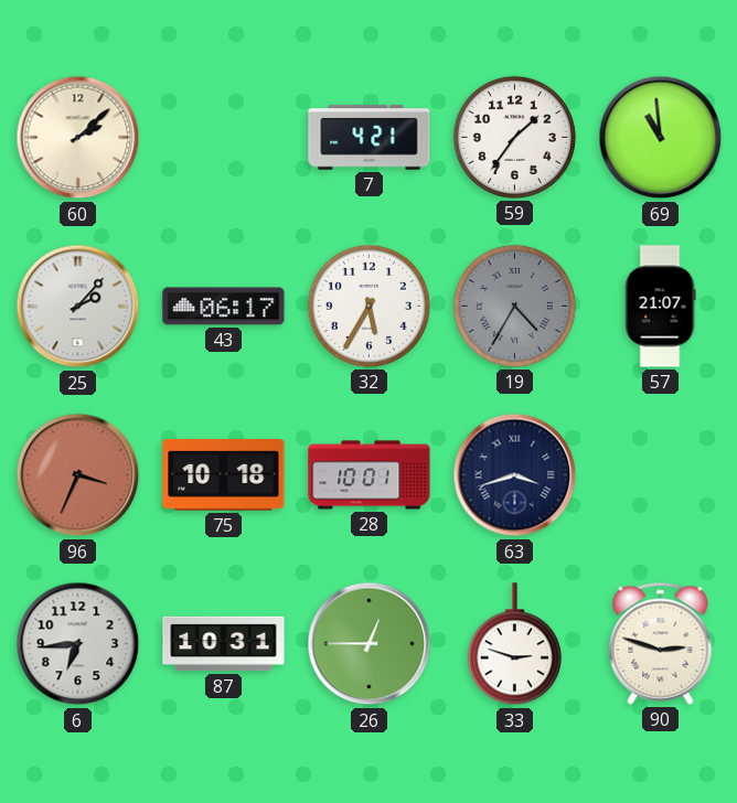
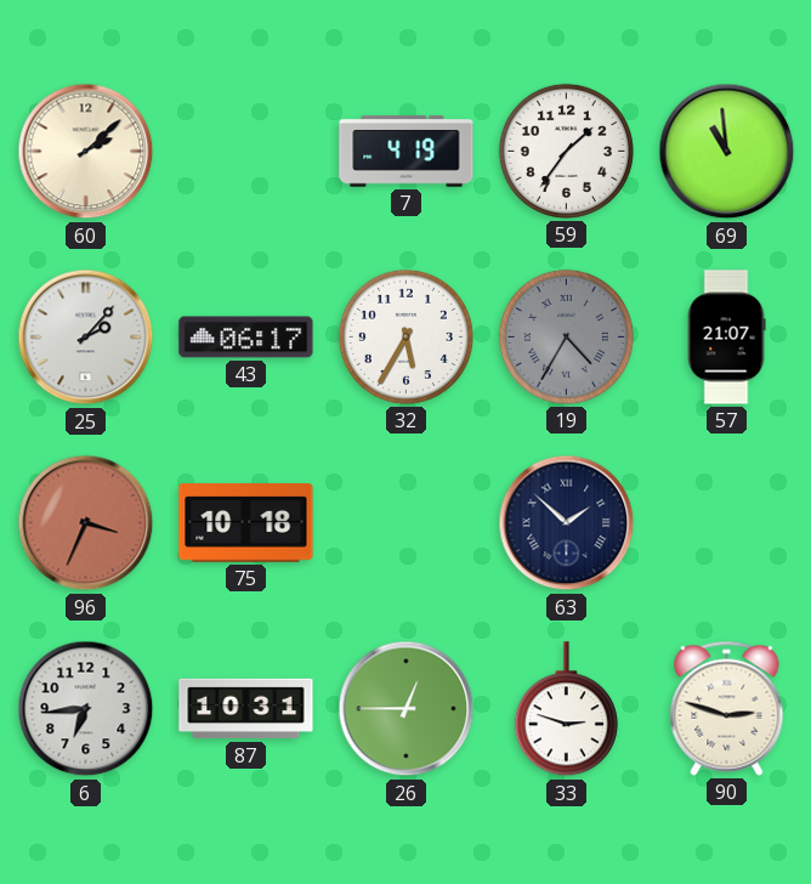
7: 4:21 -> 4:19 (407, 152)
28: 10:01 -> none (370, 475)
63: 3:42 -> 1:52 (567, 523)
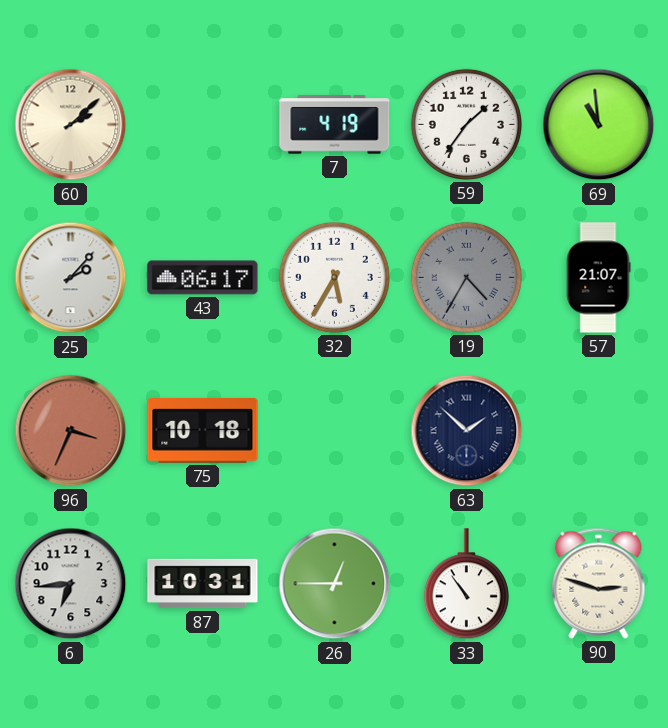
33: 2:48 -> 10:54 (466, 584)
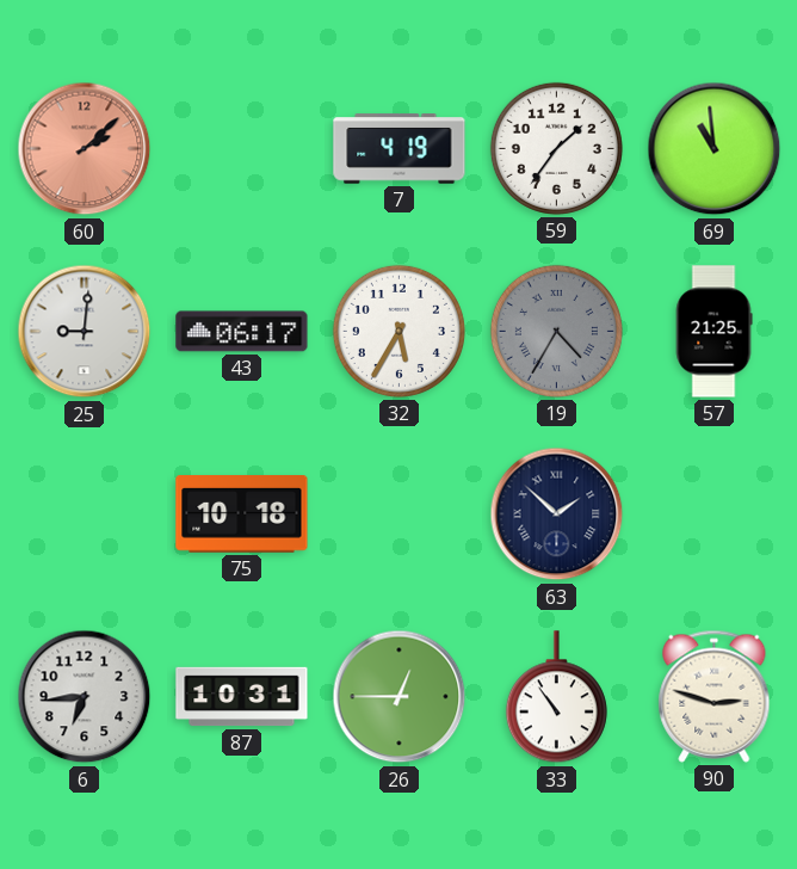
60 dial: cream -> salmon (85, 149)
25: 2:07 -> 9:01 (85, 332)
57: 21:07 -> 21:25 (713, 332)
96: 3:34 -> none (71, 431)
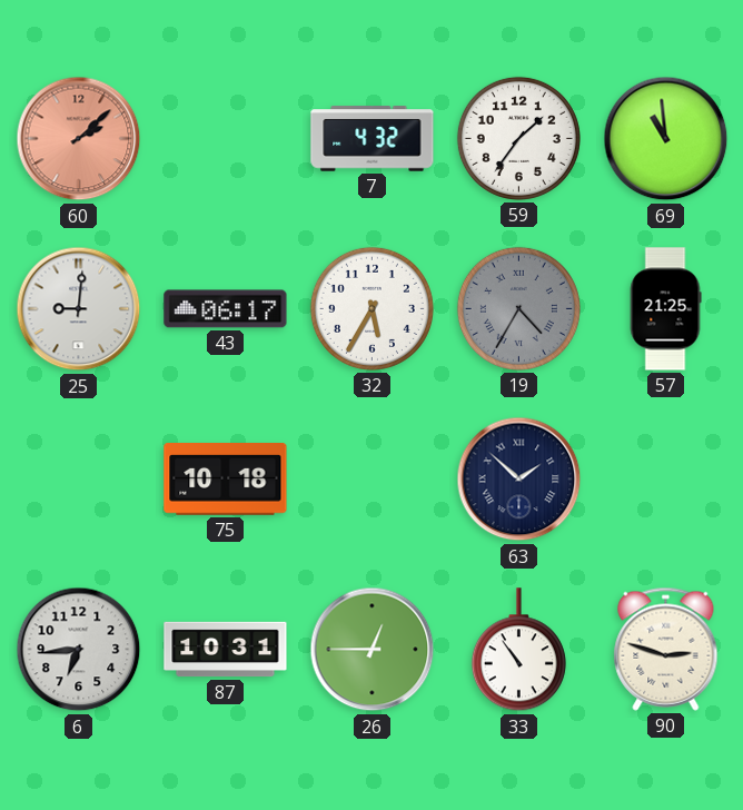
7: 4:19 -> 4:32 (373, 139)
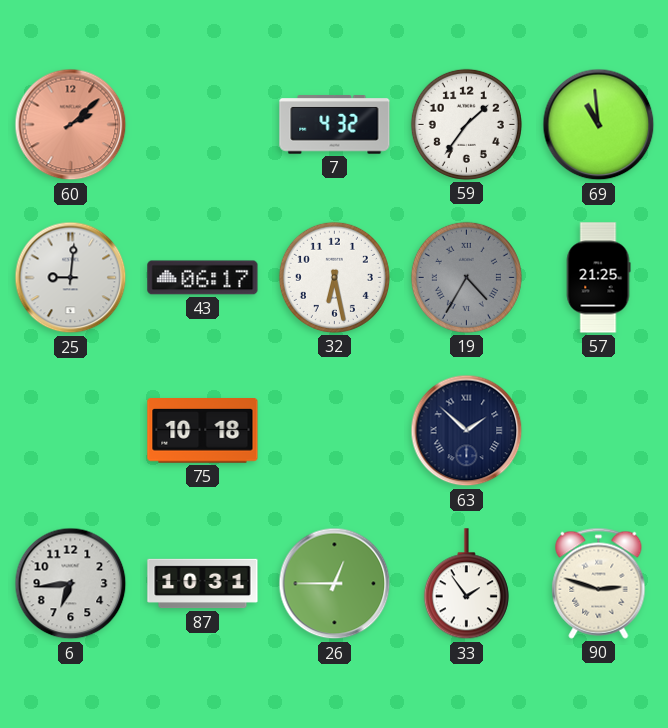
32: 5:35 -> 6:28 (334, 277)
33: 10:54 -> 1:54 (466, 584)
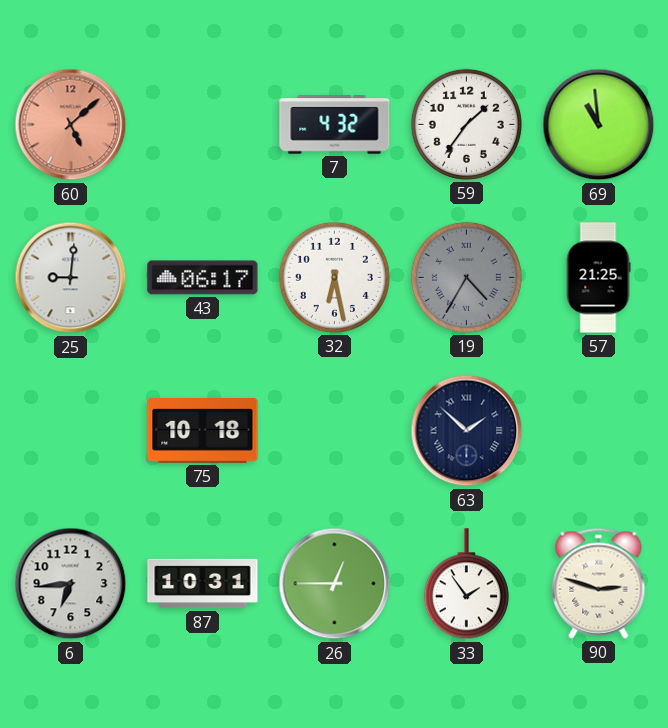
60: 2:08 -> 5:08 (71, 125)
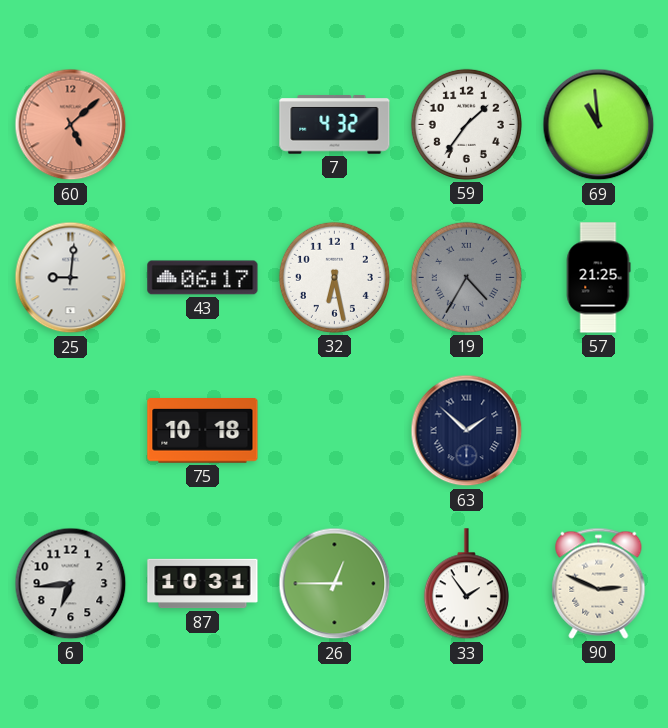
90: 2:48 -> 2:49 (599, 583)
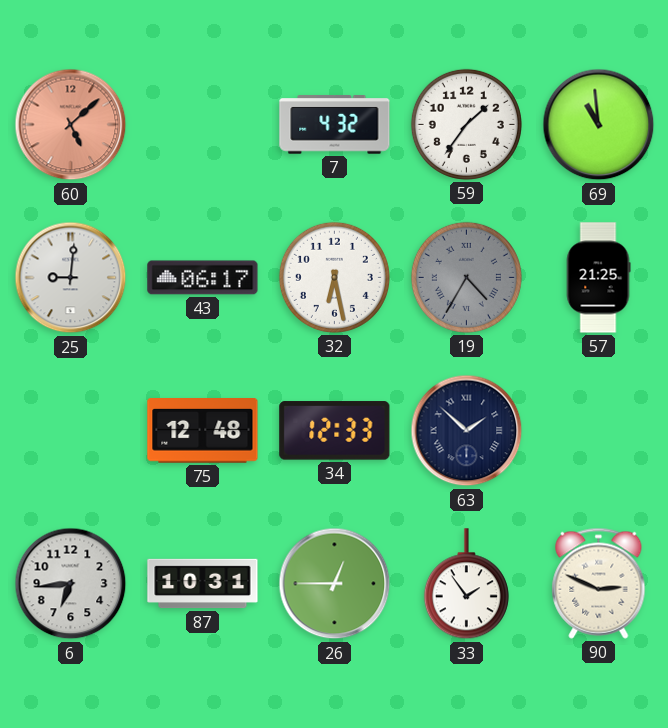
75: 10:18 -> 12:48 (203, 431)
34: none -> 12:33 (335, 431)
